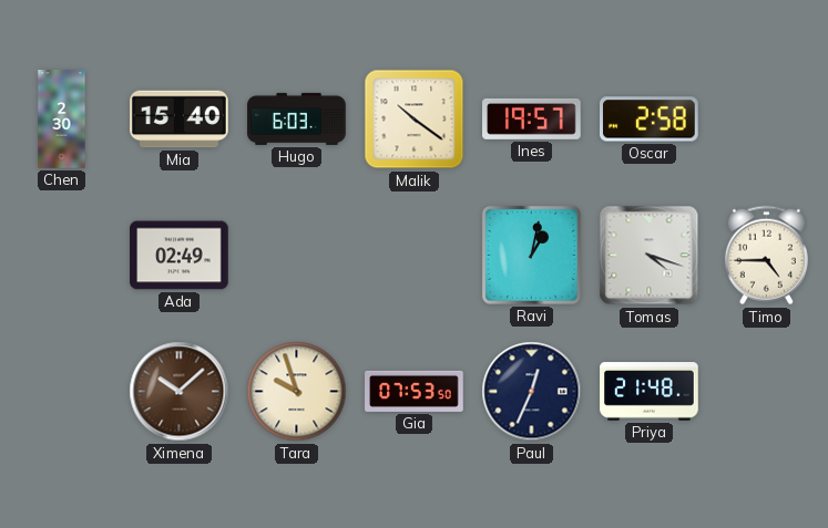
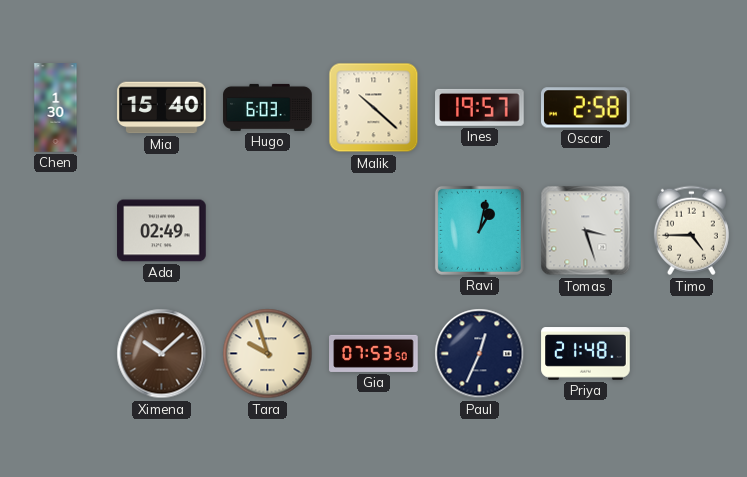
Chen: 2:30 -> 1:30 (56, 108)
Malik: 10:21 -> 10:22 (374, 108)
Tomas: 4:18 -> 3:27 (586, 231)
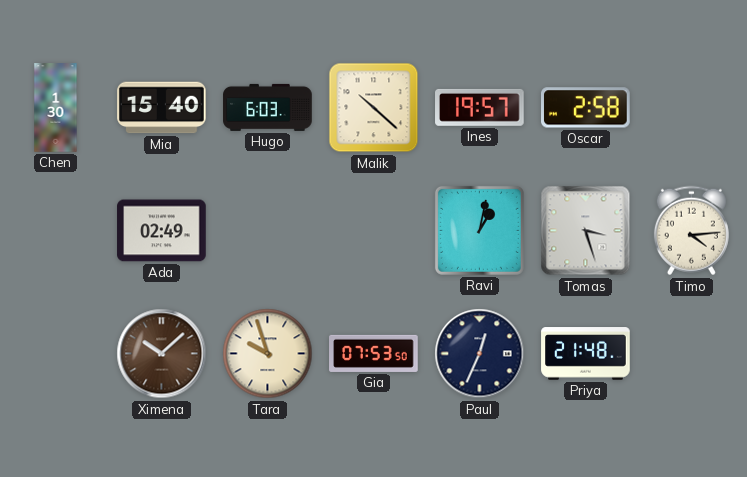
Timo: 4:45 -> 4:14 (691, 231)
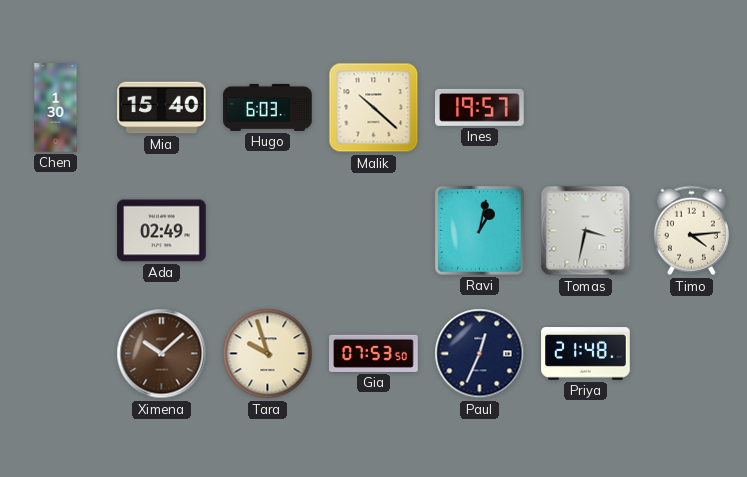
Oscar: 2:58 -> none (586, 108)
Tomas: 3:27 -> 3:32 (586, 231)
